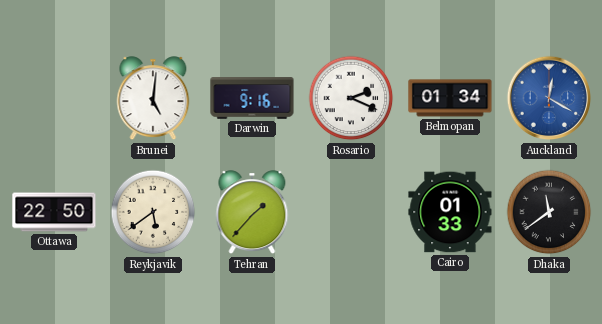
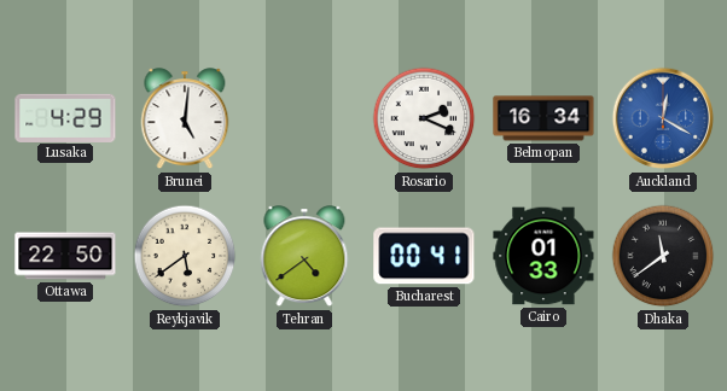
Lusaka: none -> 4:29 (65, 117)
Darwin: 9:16 -> none (252, 98)
Belmopan: 01:34 -> 16:34 (543, 118)
Tehran: 1:37 -> 4:39 (304, 257)
Bucharest: none -> 00:41 (424, 256)
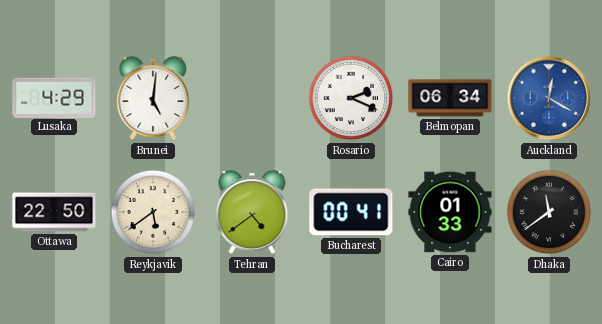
Belmopan: 16:34 -> 06:34 (450, 98)
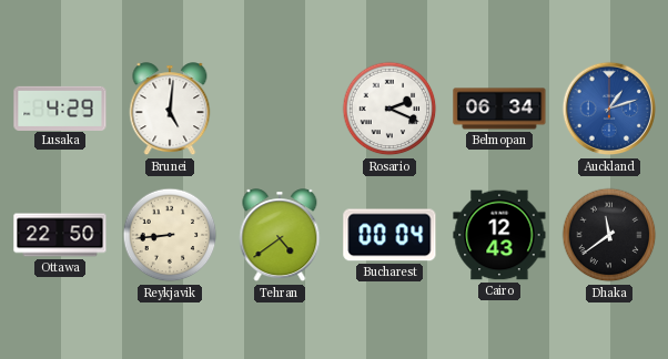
Auckland: 12:20 -> 1:12 (609, 109)
Reykjavik: 5:39 -> 8:44 (170, 235)
Bucharest: 00:41 -> 00:04 (389, 235)
Cairo: 01:33 -> 12:43 (499, 235)
